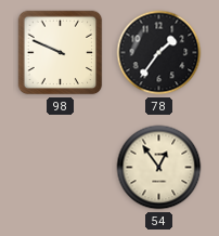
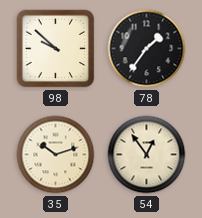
98: 9:49 -> 9:52 (56, 49)
35: none -> 10:12 (56, 155)
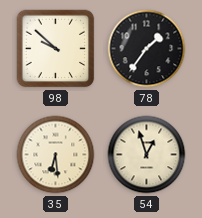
35: 10:12 -> 6:29 (56, 155)
54: 12:54 -> 12:57 (147, 155)
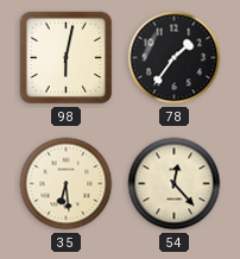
98: 9:52 -> 6:02 (67, 58)
54: 12:57 -> 12:23 (175, 184)
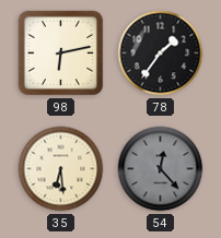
98: 6:02 -> 6:13 (61, 53)
54 dial: cream -> grey (161, 169)
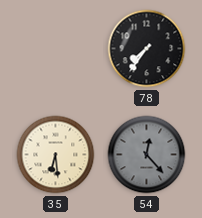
98: 6:13 -> none (61, 53)
78: 1:36 -> 7:36 (147, 49)
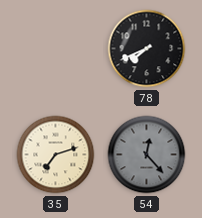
78: 7:36 -> 7:41 (147, 49)
35: 6:29 -> 7:12 (56, 155)
